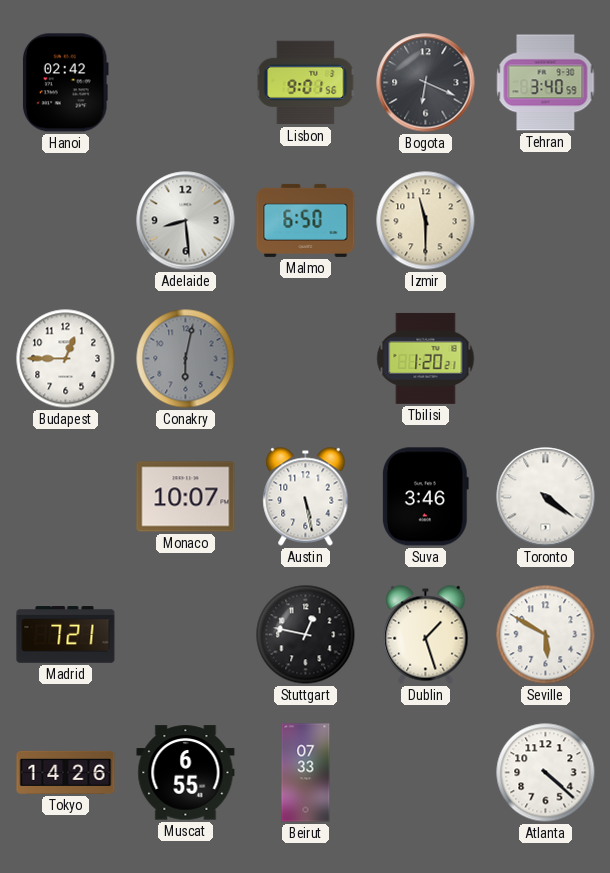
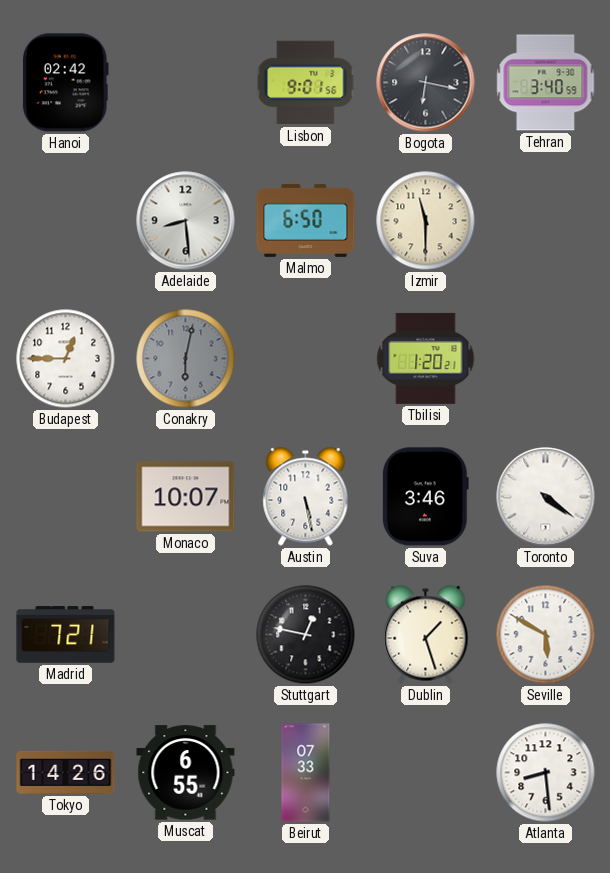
Bogota: 6:19 -> 6:17 (426, 83)
Atlanta: 4:22 -> 8:29 (546, 773)
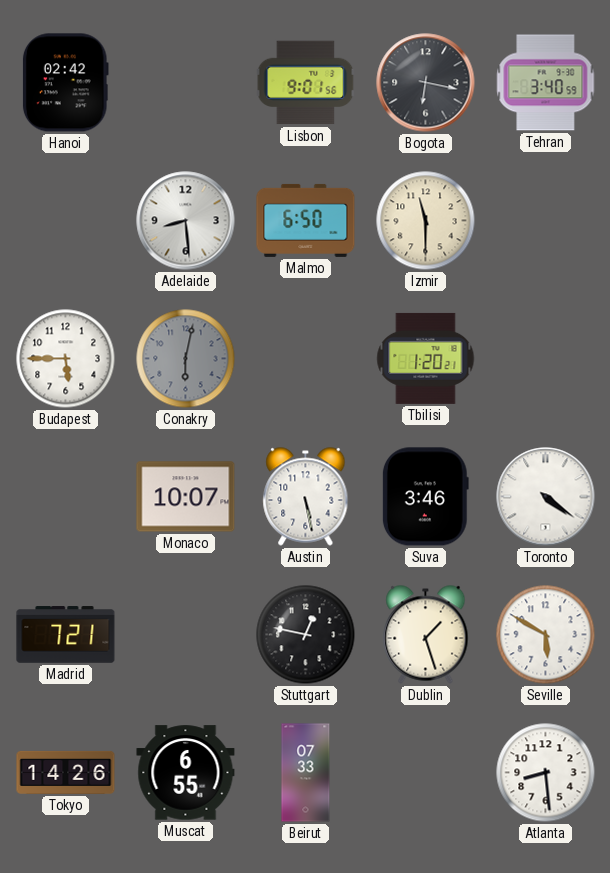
Budapest: 12:45 -> 5:45 (66, 359)
